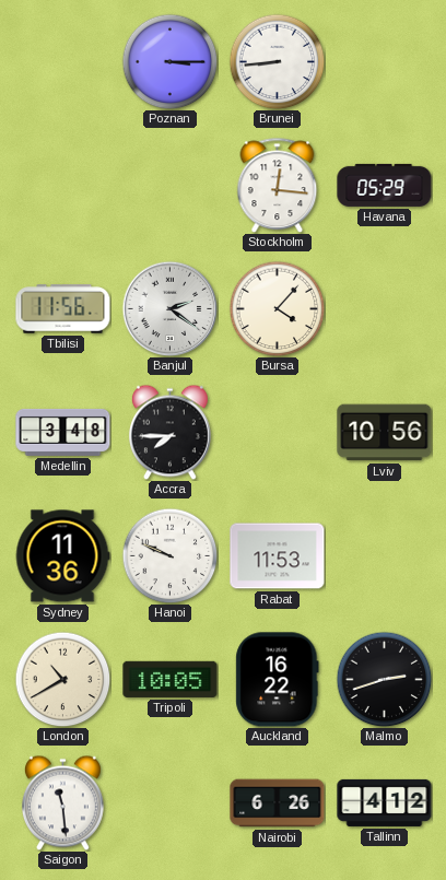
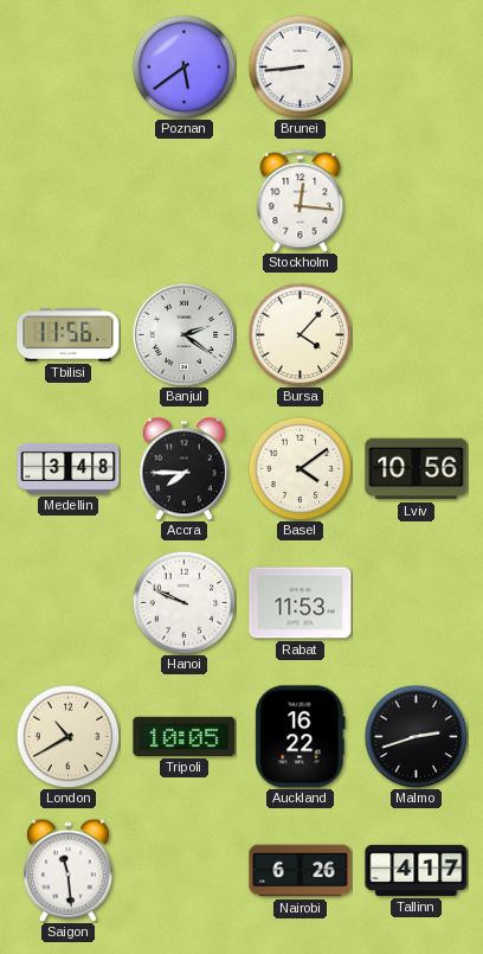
Poznan: 3:15 -> 5:39 (183, 66)
Havana: 05:29 -> none (385, 185)
Basel: none -> 4:09 (300, 468)
Sydney: 11:36 -> none (62, 556)
Tallinn: 4:12 -> 4:17 (417, 870)
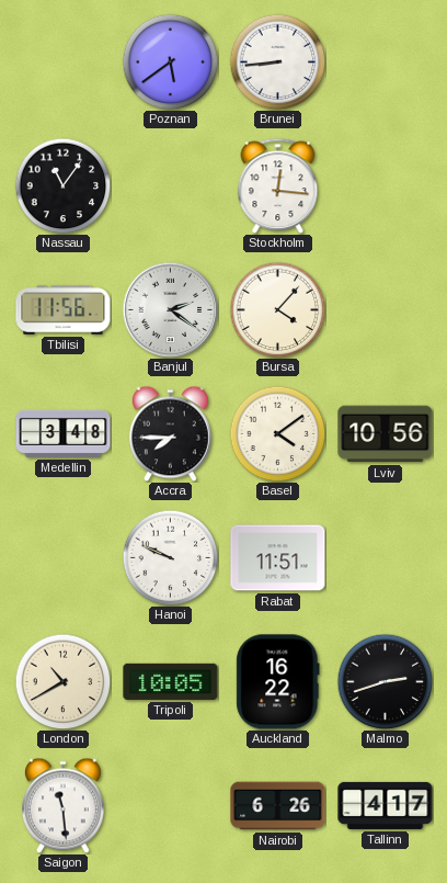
Nassau: none -> 11:06 (62, 185)
Rabat: 11:53 -> 11:51 (278, 558)
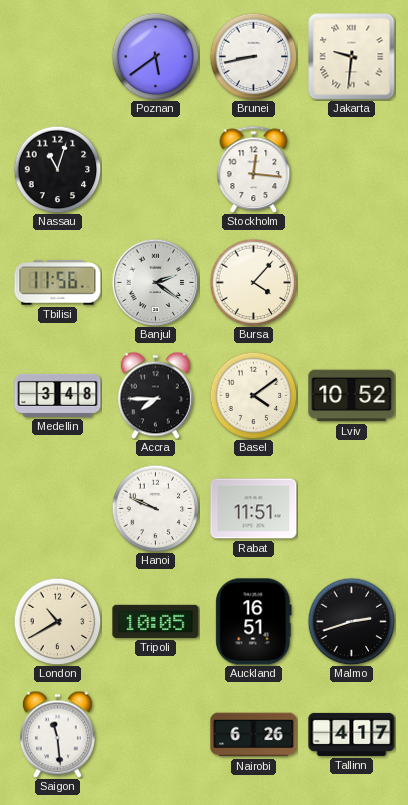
Brunei: 8:44 -> 8:43 (253, 56)
Jakarta: none -> 9:31 (352, 57)
Nassau: 11:06 -> 11:03 (57, 169)
Lviv: 10:56 -> 10:52 (352, 396)
Auckland: 16:22 -> 16:51 (254, 622)
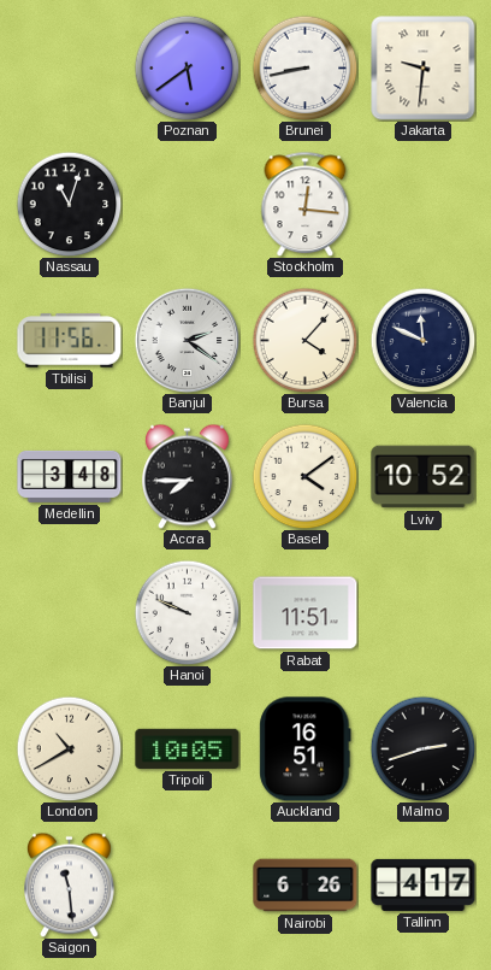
Valencia: none -> 11:49 (422, 340)
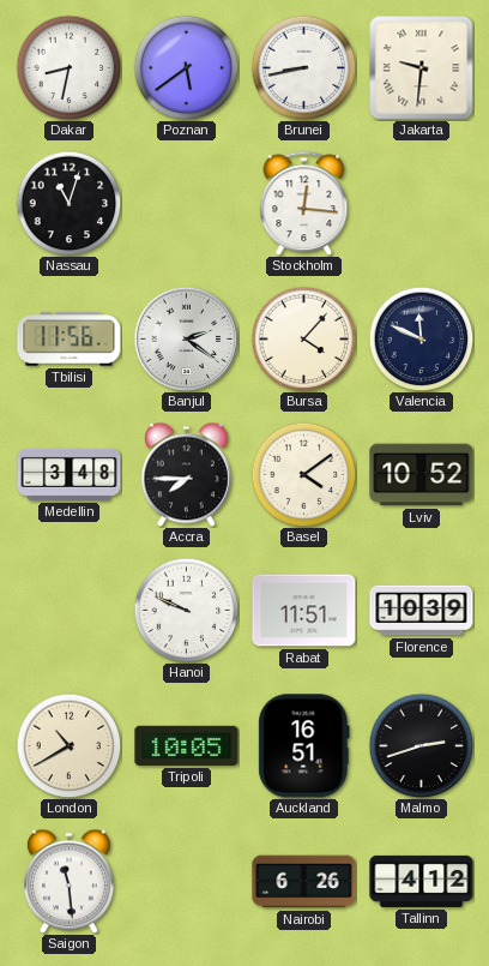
Dakar: none -> 8:32 (68, 67)
Florence: none -> 10:39 (422, 611)
Tallinn: 4:17 -> 4:12 (422, 881)
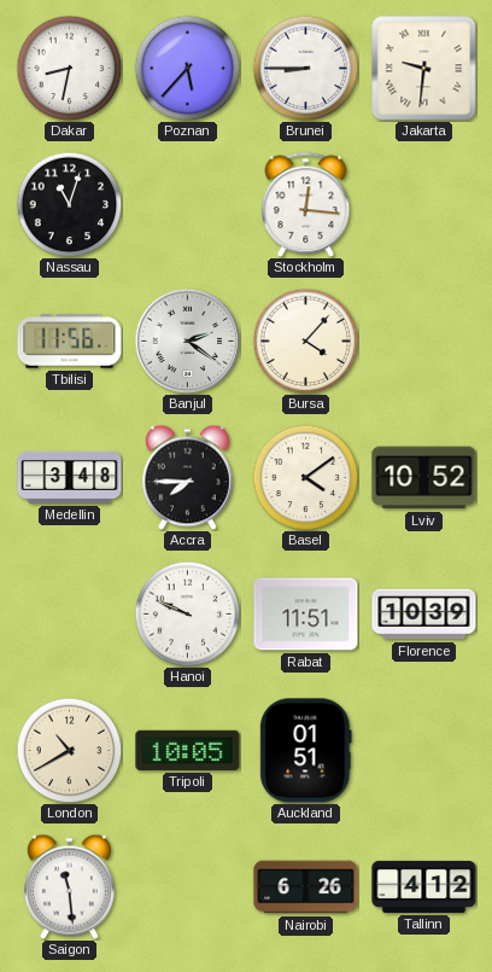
Poznan: 5:39 -> 5:37 (187, 68)
Brunei: 8:43 -> 8:45 (305, 68)
Valencia: 11:49 -> none (421, 338)
Auckland: 16:51 -> 01:51 (306, 751)
Malmo: 2:42 -> none (421, 745)
